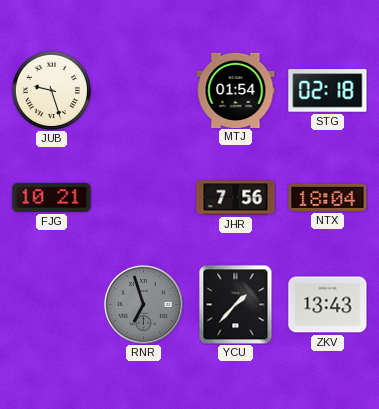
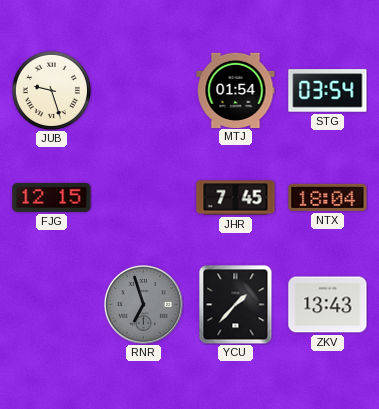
STG: 02:18 -> 03:54 (328, 91)
FJG: 10:21 -> 12:15 (52, 197)
JHR: 7:56 -> 7:45 (236, 198)
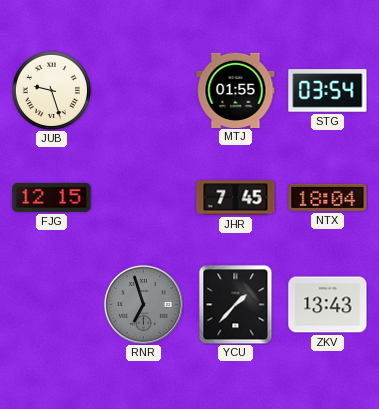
MTJ: 01:54 -> 01:55 (236, 90)
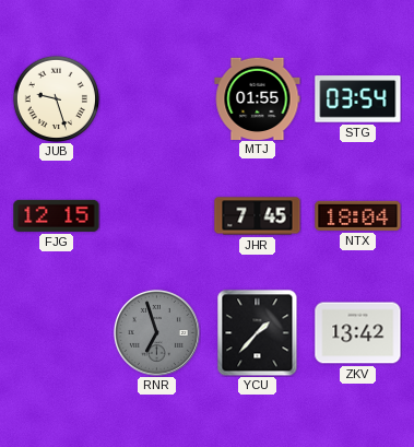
ZKV: 13:43 -> 13:42 (358, 333)
